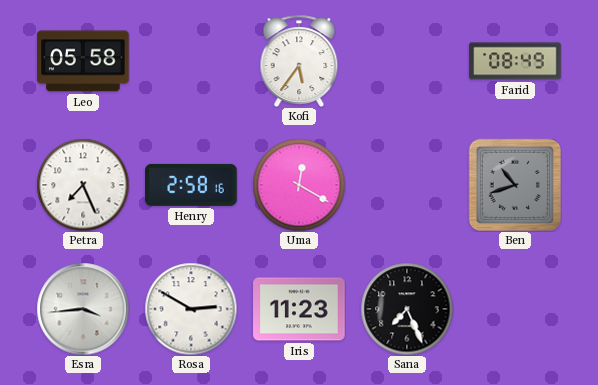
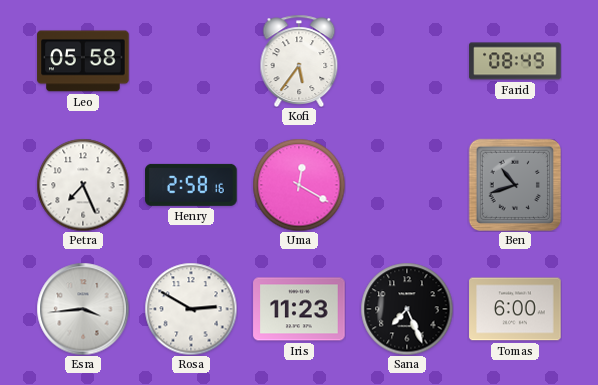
Tomas: none -> 6:00 (515, 309)
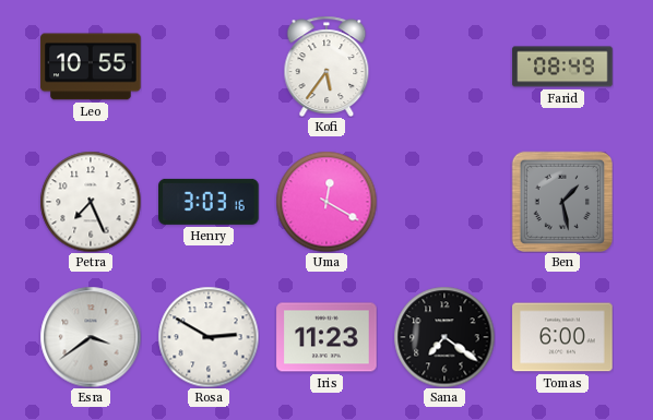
Leo: 05:58 -> 10:55 (91, 67)
Henry: 2:58 -> 3:03 (209, 202)
Ben: 10:42 -> 1:28 (562, 202)
Esra: 3:44 -> 3:39 (91, 337)
Sana: 7:26 -> 7:21 (444, 337)
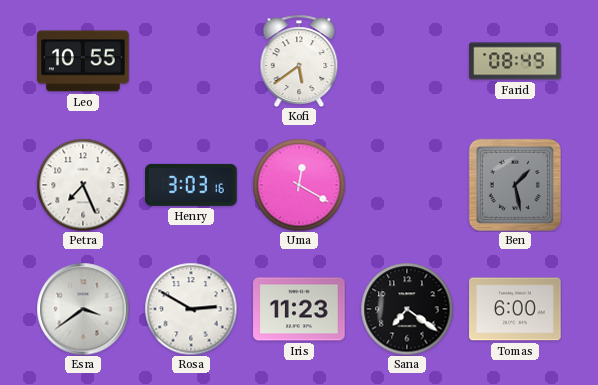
Kofi: 5:36 -> 5:39 (299, 60)
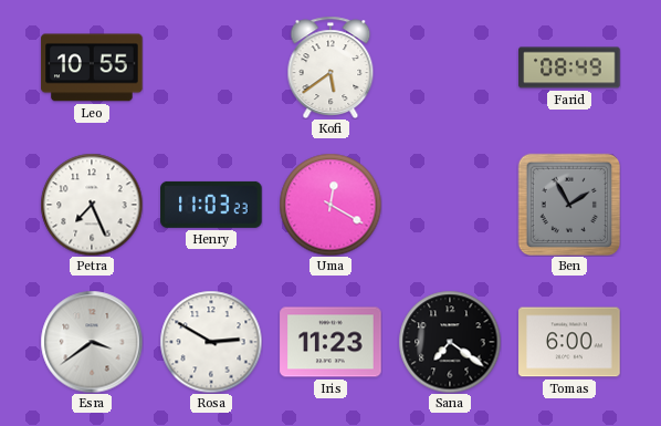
Henry: 3:03 -> 11:03 (211, 205)
Ben: 1:28 -> 1:55 (569, 205)
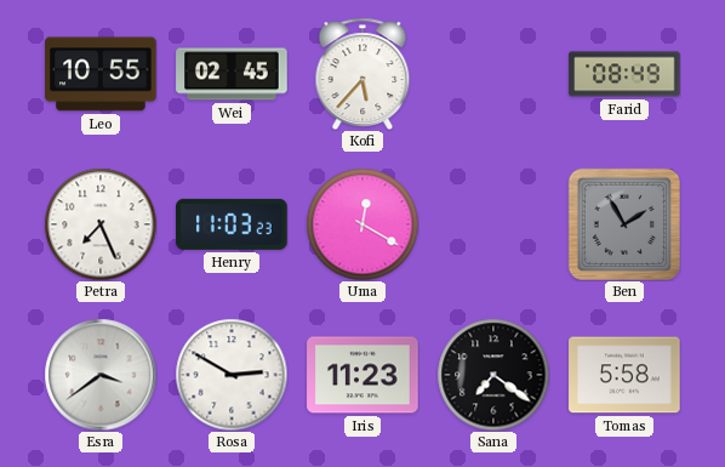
Wei: none -> 02:45 (232, 74)
Kofi: 5:39 -> 5:37 (362, 73)
Tomas: 6:00 -> 5:58 (624, 375)
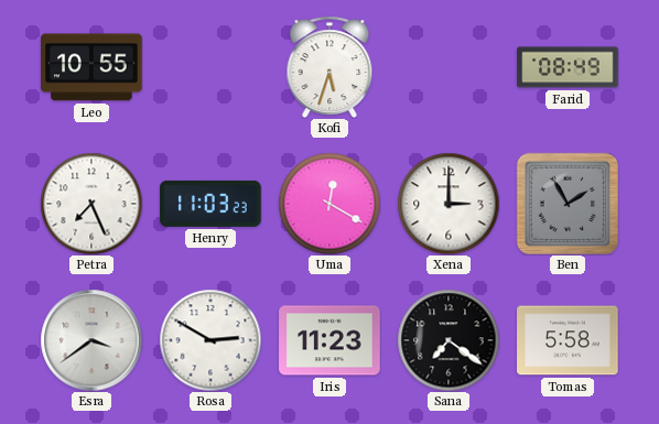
Wei: 02:45 -> none (232, 74)
Kofi: 5:37 -> 5:33 (329, 66)
Xena: none -> 3:00 (449, 204)
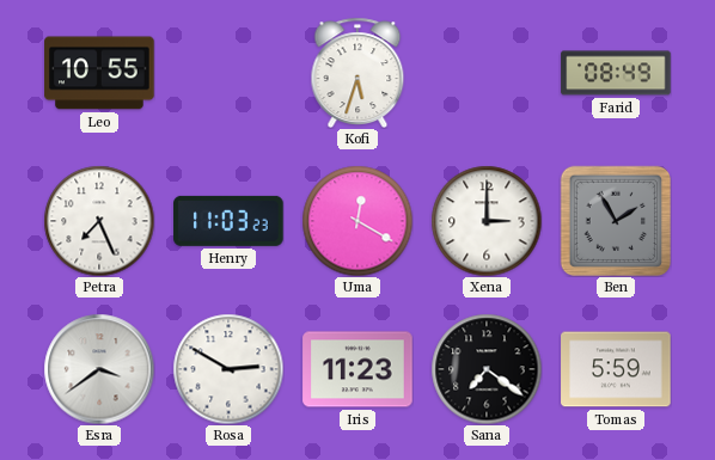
Tomas: 5:58 -> 5:59 (616, 369)
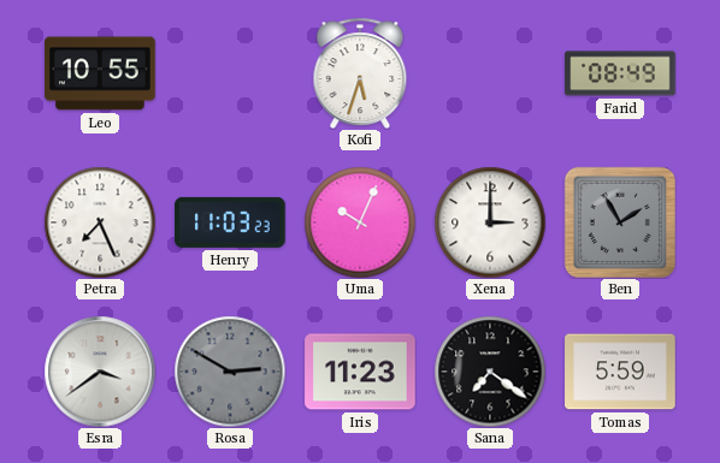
Uma: 12:20 -> 10:04 (360, 222)
Rosa dial: white -> grey (230, 372)
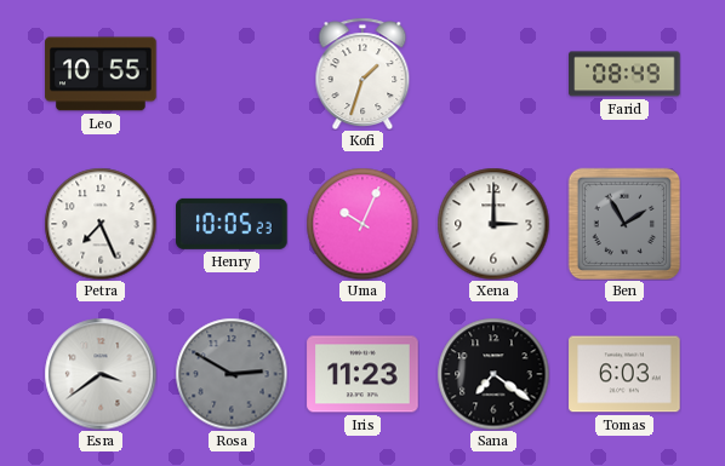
Kofi: 5:33 -> 1:33 (362, 73)
Henry: 11:03 -> 10:05 (232, 224)
Tomas: 5:59 -> 6:03 (624, 374)
